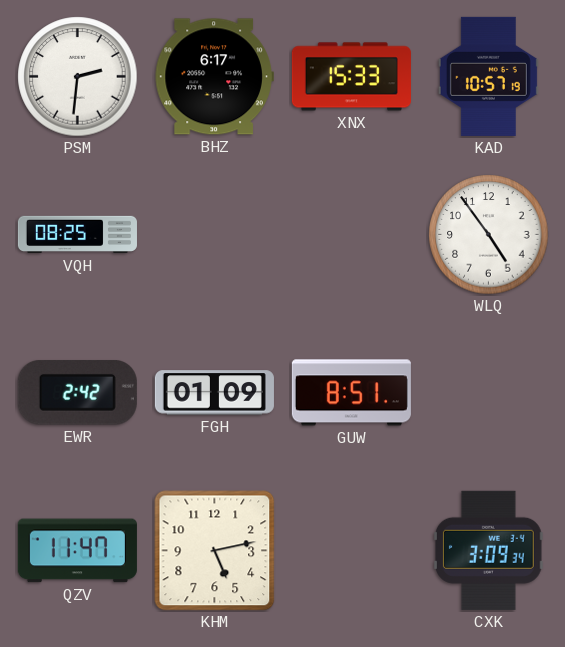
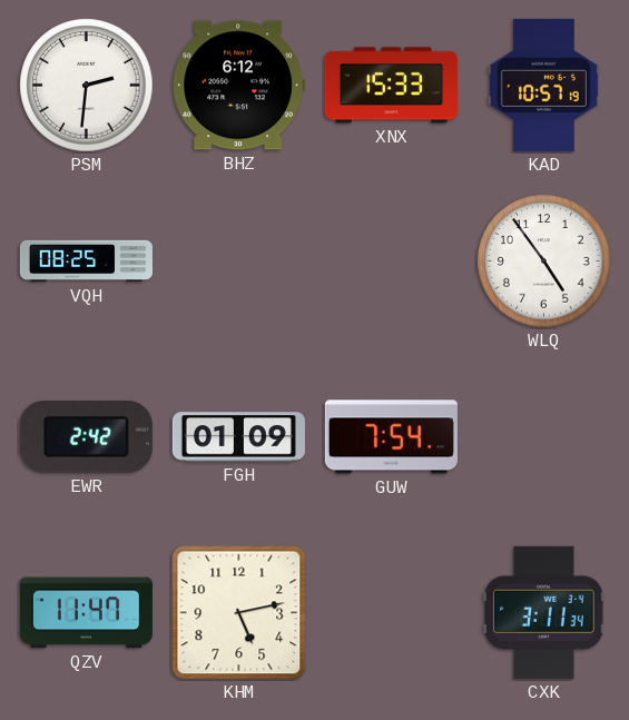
BHZ: 6:17 -> 6:12 (238, 86)
GUW: 8:51 -> 7:54 (391, 437)
CXK: 3:09 -> 3:11 (543, 612)
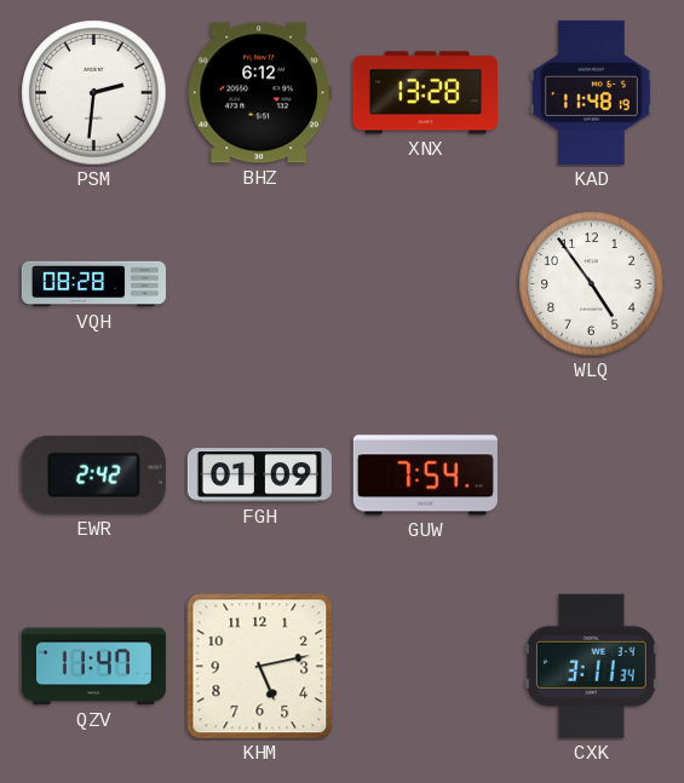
XNX: 15:33 -> 13:28 (425, 93)
KAD: 10:57 -> 11:48 (591, 92)
VQH: 08:25 -> 08:28 (93, 284)
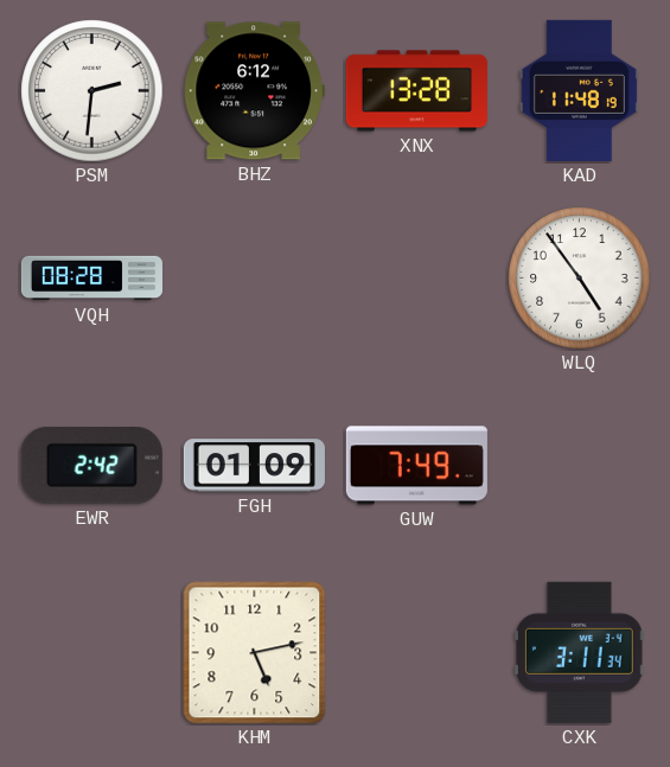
GUW: 7:54 -> 7:49 (416, 466)
QZV: 11:47 -> none (93, 667)
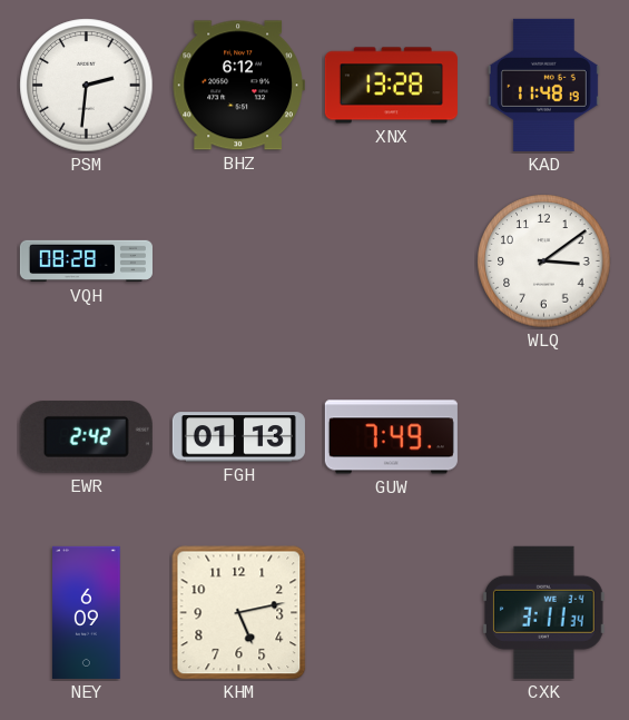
WLQ: 4:54 -> 3:09 (544, 262)
FGH: 01:09 -> 01:13 (238, 437)
NEY: none -> 6:09 (87, 612)
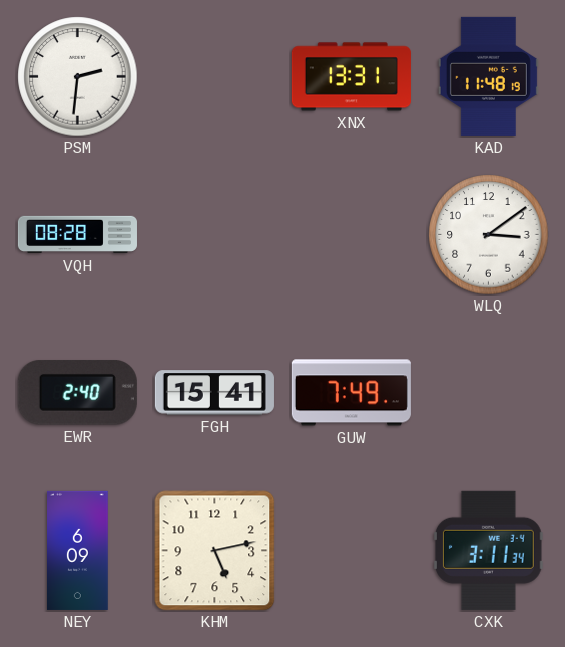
BHZ: 6:12 -> none (238, 86)
XNX: 13:28 -> 13:31 (351, 77)
EWR: 2:42 -> 2:40 (77, 393)
FGH: 01:13 -> 15:41 (214, 393)
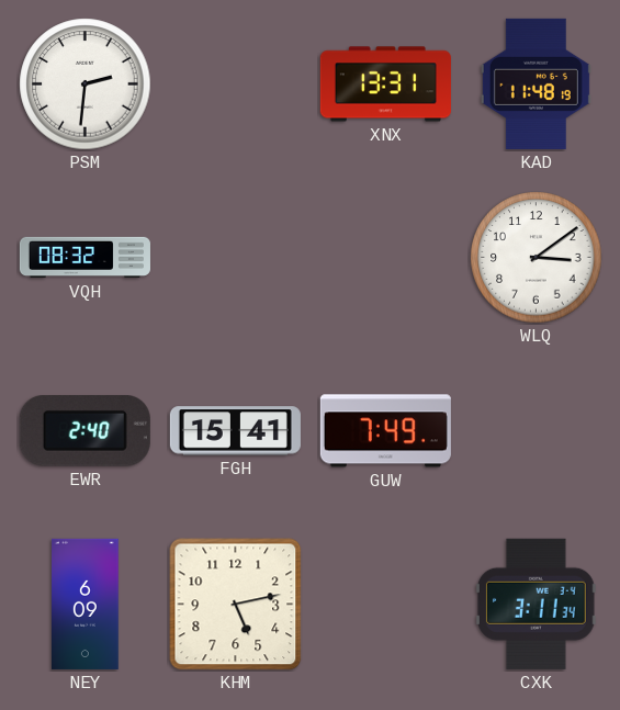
VQH: 08:28 -> 08:32 (84, 258)
